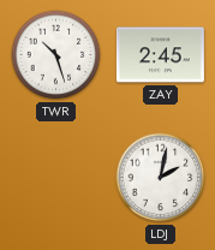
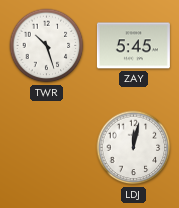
ZAY: 2:45 -> 5:45 (133, 46)
LDJ: 2:02 -> 12:02 (134, 148)
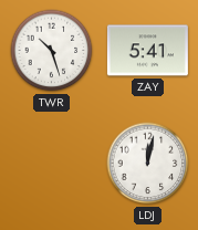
ZAY: 5:45 -> 5:41 (147, 51)
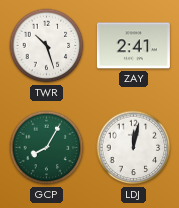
ZAY: 5:41 -> 2:41 (133, 46)
GCP: none -> 8:05 (47, 148)
